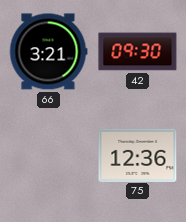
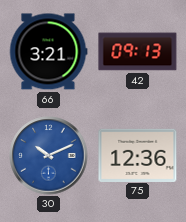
42: 09:30 -> 09:13 (138, 52)
30: none -> 10:11 (49, 156)
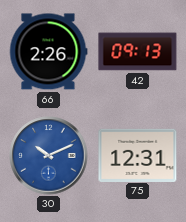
66: 3:21 -> 2:26 (48, 52)
75: 12:36 -> 12:31 (138, 155)
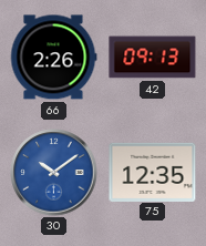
30: 10:11 -> 10:09 (54, 173)
75: 12:31 -> 12:35 (153, 172)
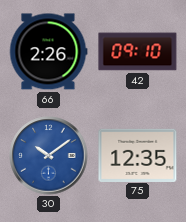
42: 09:13 -> 09:10 (138, 52)
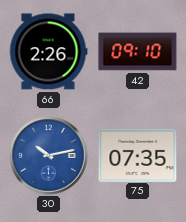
30: 10:09 -> 10:13 (49, 156)
75: 12:35 -> 07:35 (138, 155)
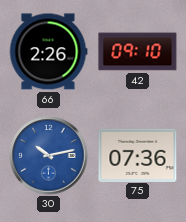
75: 07:35 -> 07:36 (138, 155)
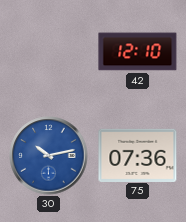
66: 2:26 -> none (48, 52)
42: 09:10 -> 12:10 (138, 52)
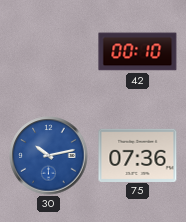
42: 12:10 -> 00:10 (138, 52)
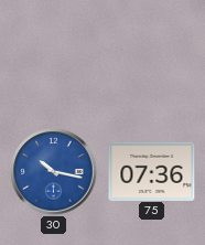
42: 00:10 -> none (138, 52)
30: 10:13 -> 10:17 (54, 172)
